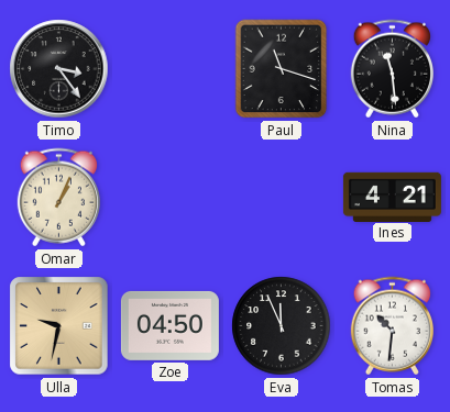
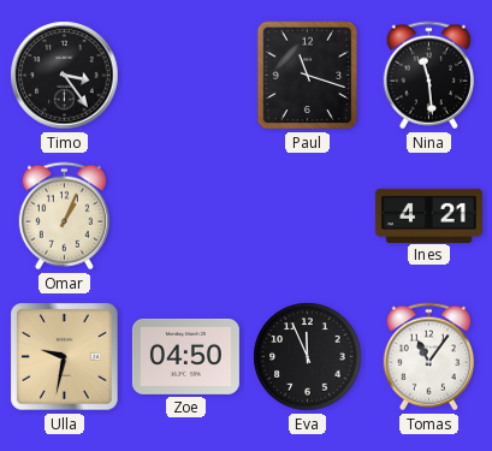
Tomas: 10:31 -> 11:06 (428, 357)
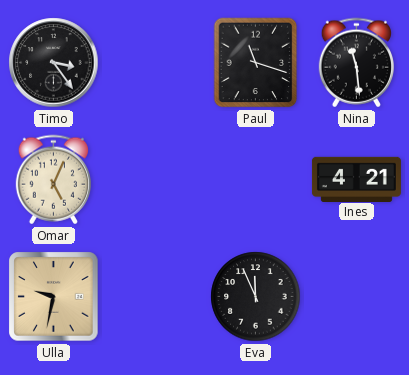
Omar: 1:04 -> 5:04 (53, 180)
Zoe: 04:50 -> none (185, 356)
Tomas: 11:06 -> none (428, 357)
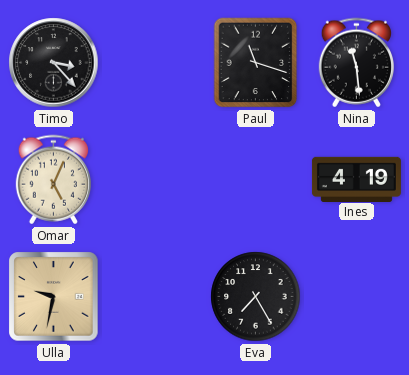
Timo: 3:24 -> 3:23 (54, 63)
Ines: 4:21 -> 4:19 (356, 179)
Eva: 11:56 -> 7:25 (256, 297)
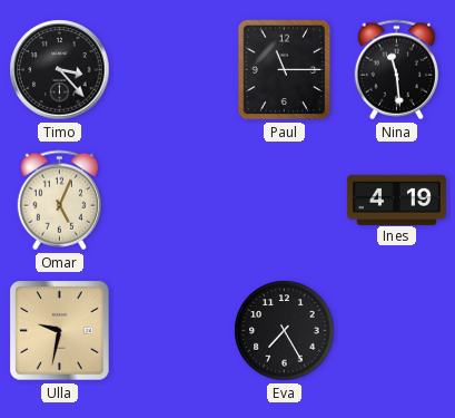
Paul: 11:18 -> 11:15 (285, 70)
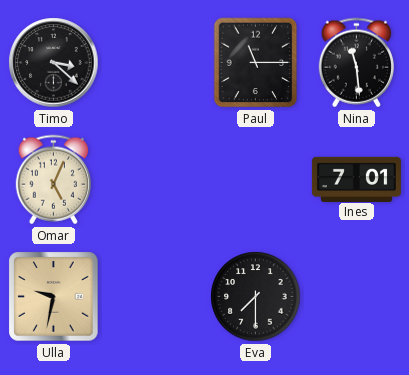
Timo: 3:23 -> 3:22 (54, 63)
Ines: 4:19 -> 7:01 (356, 179)
Eva: 7:25 -> 7:30 (256, 297)
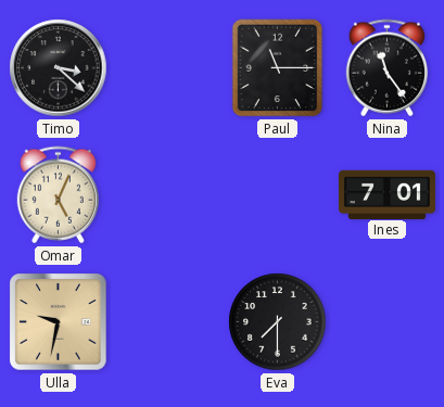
Nina: 11:29 -> 11:24 (386, 68)
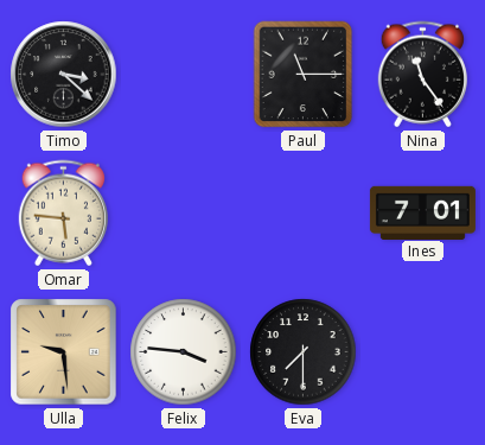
Omar: 5:04 -> 5:46 (63, 214)
Ulla: 9:32 -> 9:29 (64, 352)
Felix: none -> 3:46 (184, 352)
